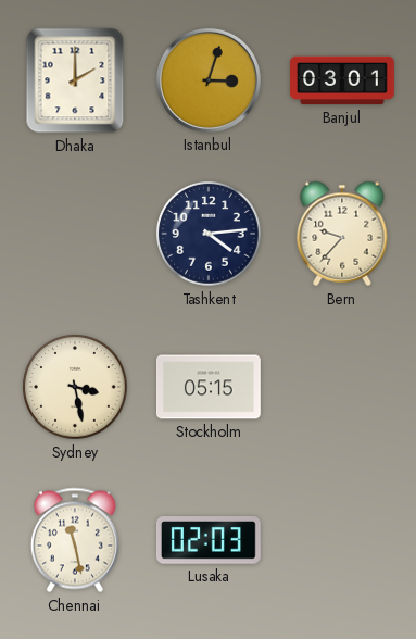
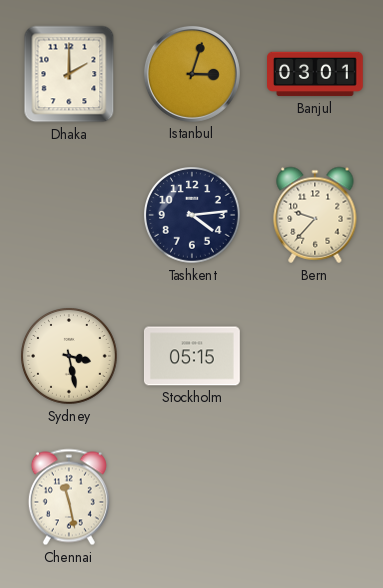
Lusaka: 02:03 -> none (209, 540)
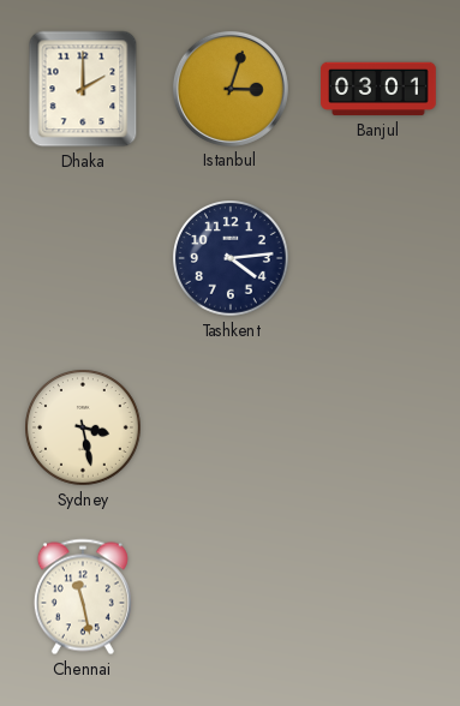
Bern: 9:37 -> none (315, 215)
Stockholm: 05:15 -> none (192, 356)
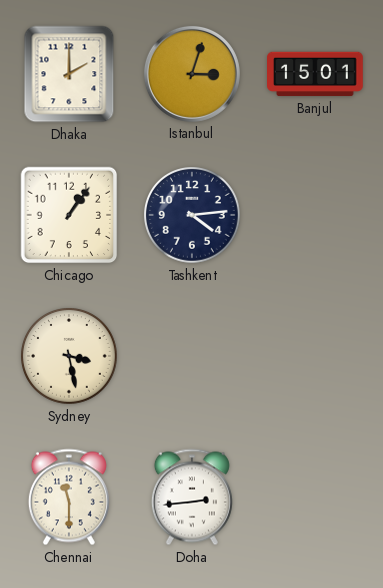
Banjul: 03:01 -> 15:01 (316, 74)
Chicago: none -> 1:06 (69, 215)
Chennai: 11:28 -> 11:30 (69, 497)
Doha: none -> 2:44 (192, 497)
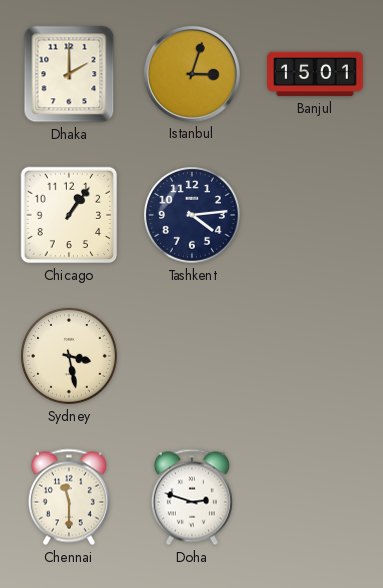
Doha: 2:44 -> 2:48 (192, 497)
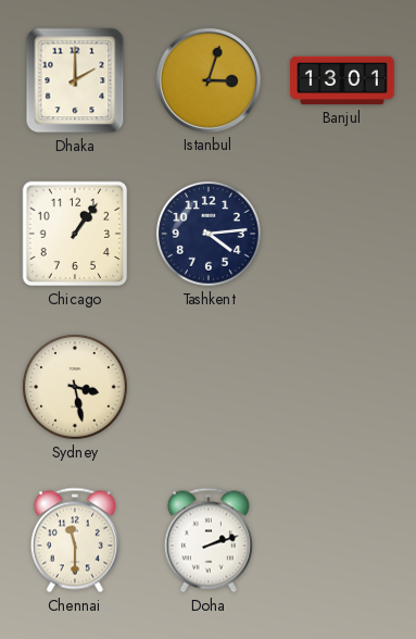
Banjul: 15:01 -> 13:01 (343, 80)
Doha: 2:48 -> 2:12 (209, 540)
